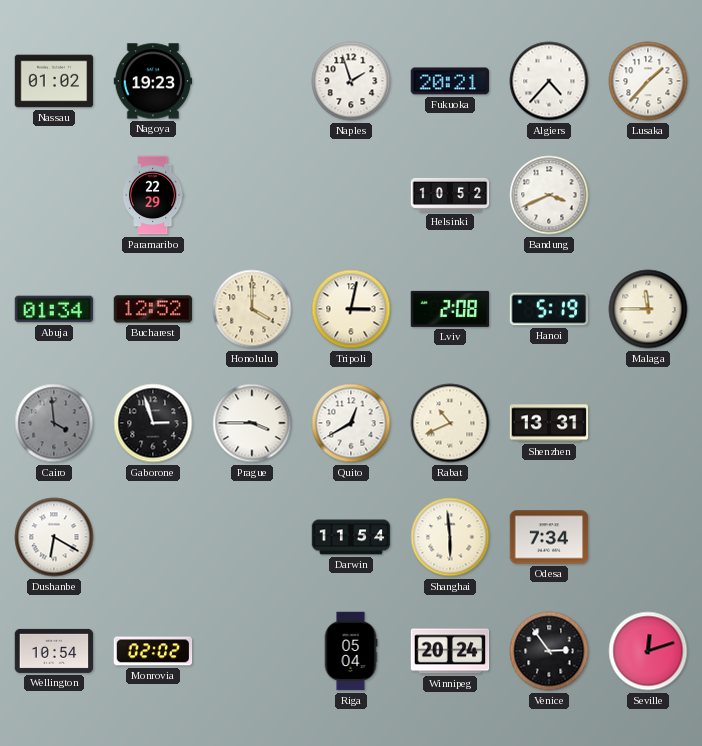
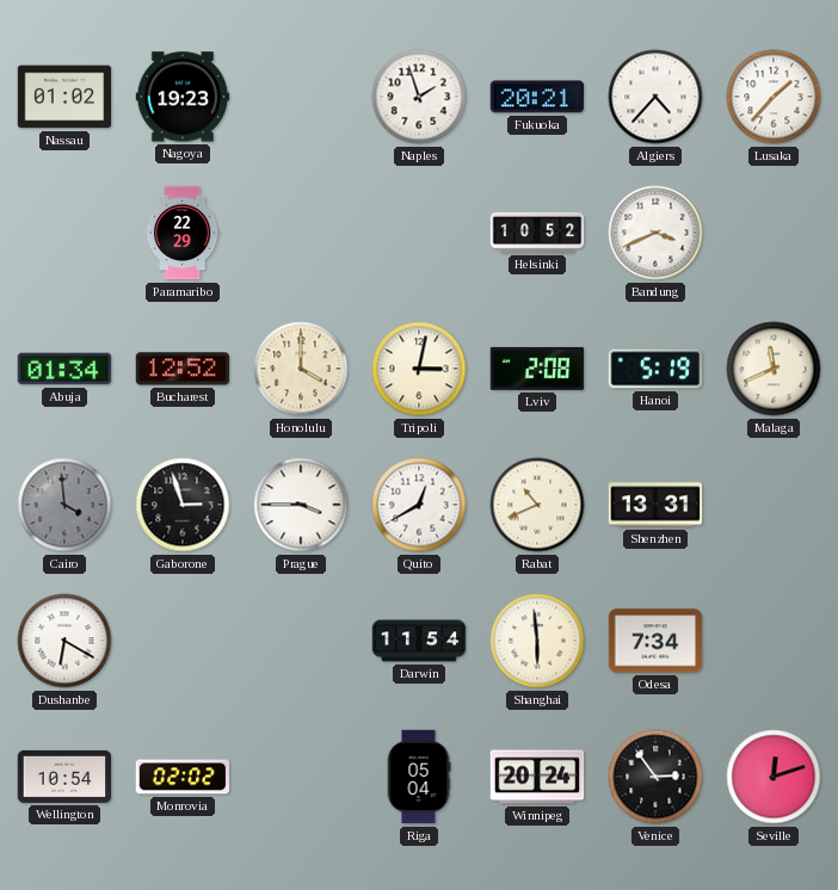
Malaga: 11:45 -> 11:41 (774, 369)
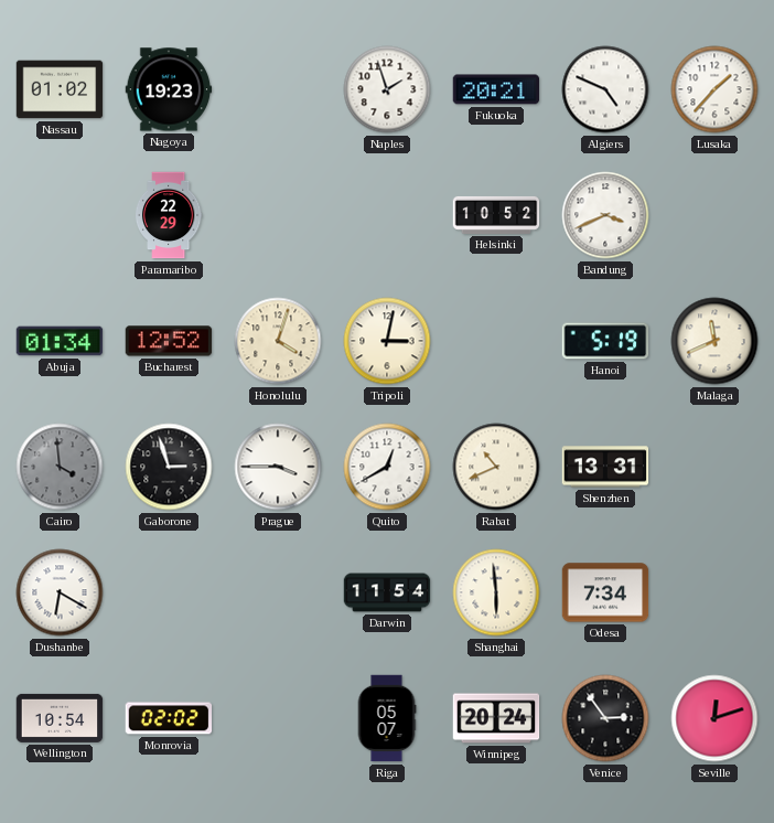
Algiers: 4:37 -> 4:49 (605, 89)
Honolulu: 4:00 -> 4:03 (278, 341)
Lviv: 2:08 -> none (537, 369)
Riga: 05:04 -> 05:07 (387, 718)
